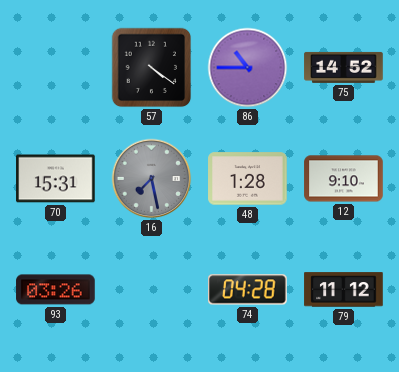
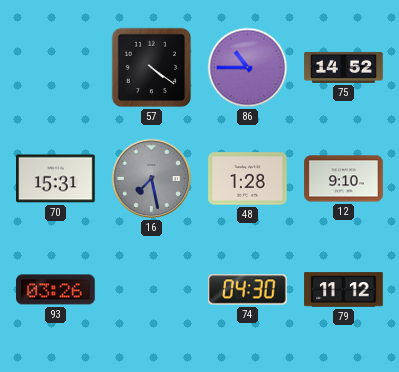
74: 04:28 -> 04:30 (248, 290)
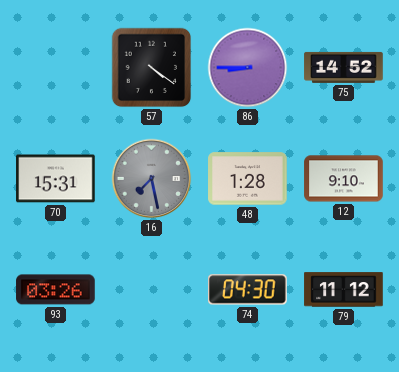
86: 10:45 -> 8:45 (248, 68)
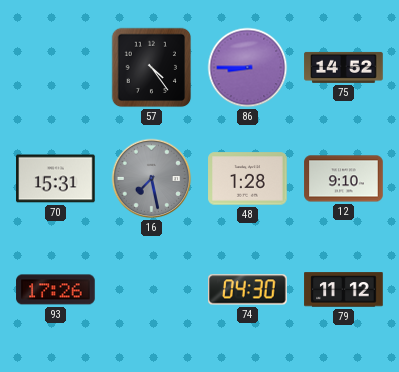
57: 4:21 -> 4:24 (152, 68)
93: 03:26 -> 17:26 (56, 290)
